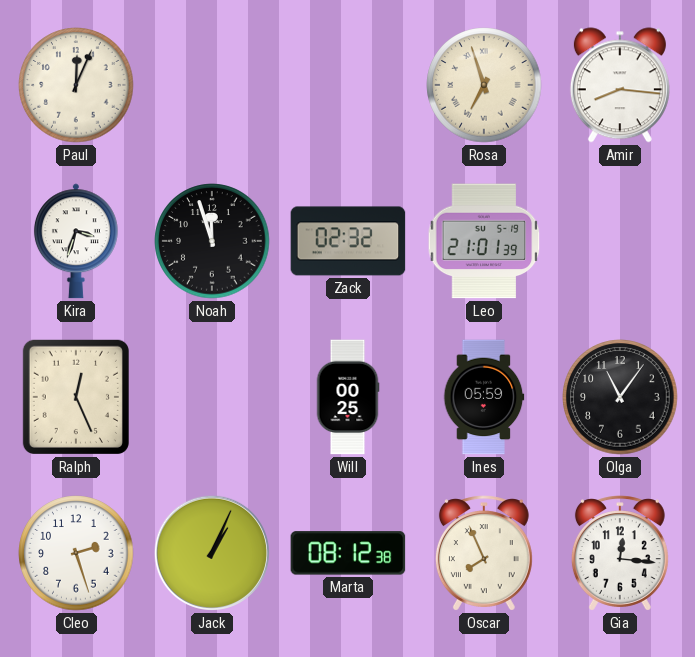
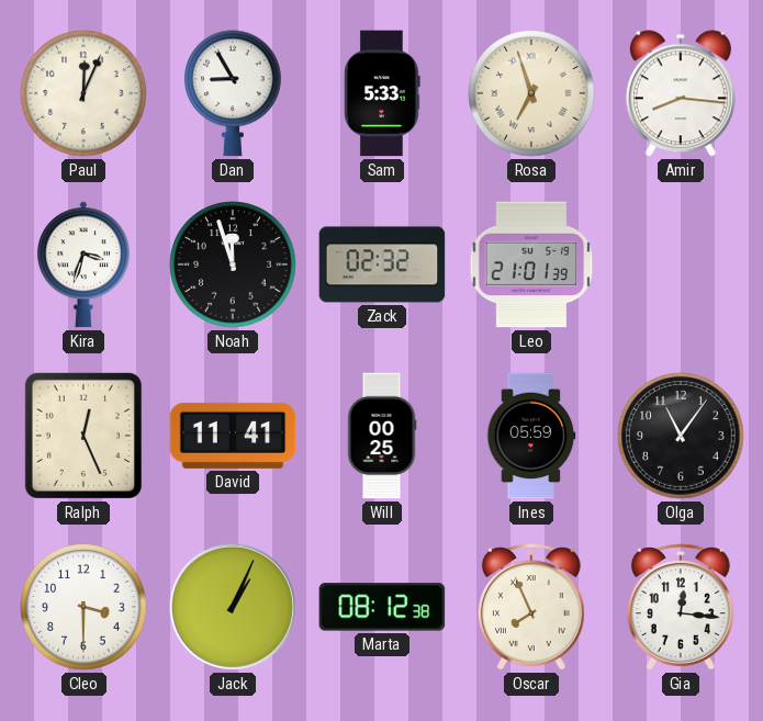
Dan: none -> 8:55 (233, 93)
Sam: none -> 5:33 (382, 93)
David: none -> 11:41 (233, 436)
Cleo: 2:27 -> 3:30 (83, 607)
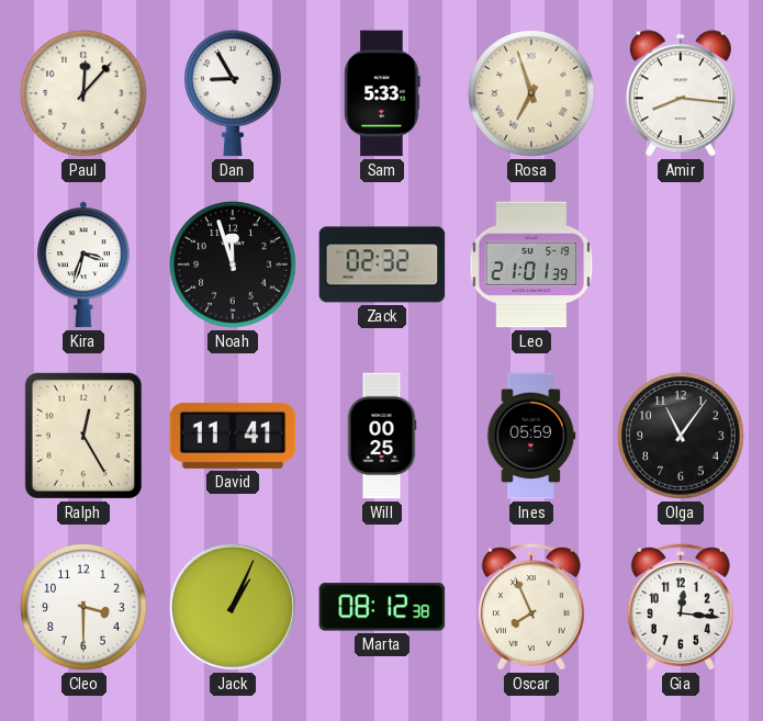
Paul: 12:04 -> 12:07 (83, 93)
Ralph: 12:26 -> 12:25 (83, 436)
